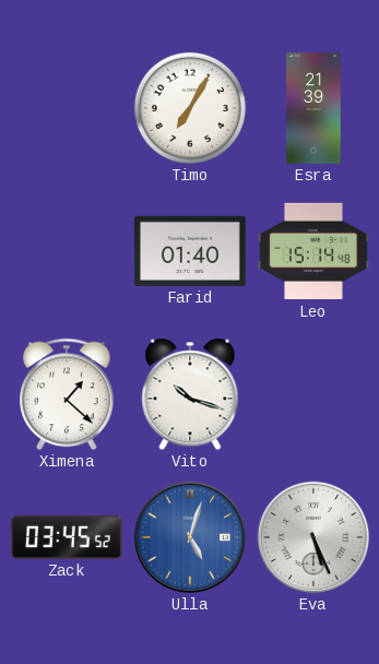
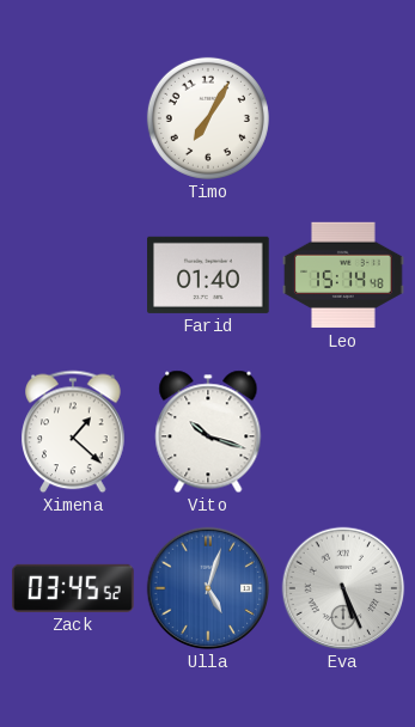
Esra: 21:39 -> none (313, 108)
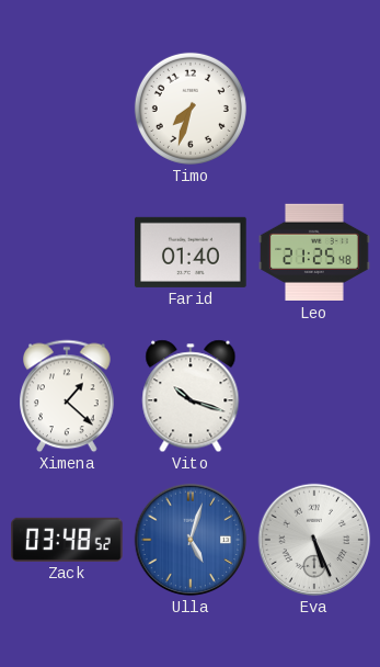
Timo: 7:05 -> 7:33 (191, 109)
Leo: 15:14 -> 21:25 (314, 252)
Zack: 03:45 -> 03:48 (67, 540)
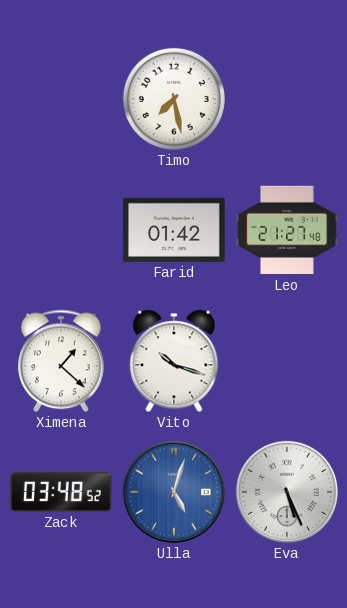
Timo: 7:33 -> 7:28 (174, 99)
Farid: 01:40 -> 01:42 (175, 230)
Leo: 21:25 -> 21:27 (287, 230)
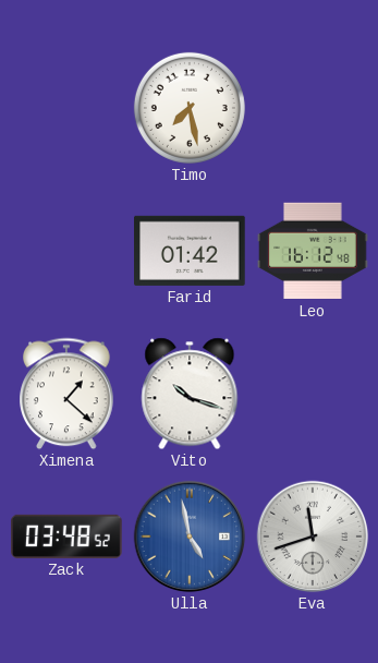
Leo: 21:27 -> 16:12 (313, 251)
Ulla: 5:03 -> 4:58 (190, 537)
Eva: 5:26 -> 11:42 (313, 537)
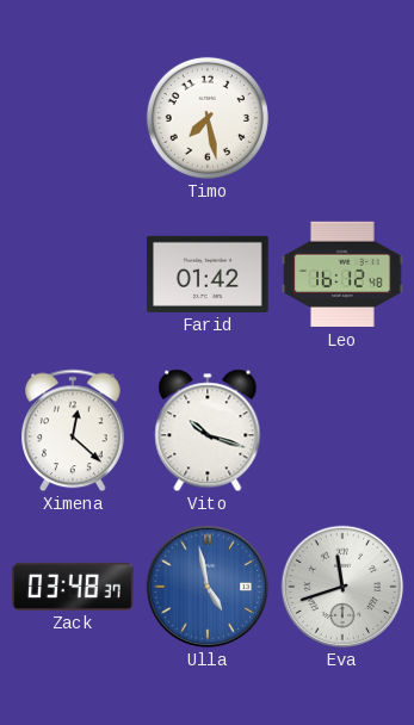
Ximena: 1:22 -> 12:22 (73, 430)
Zack: 03:48:52 -> 03:48:37 (73, 587)
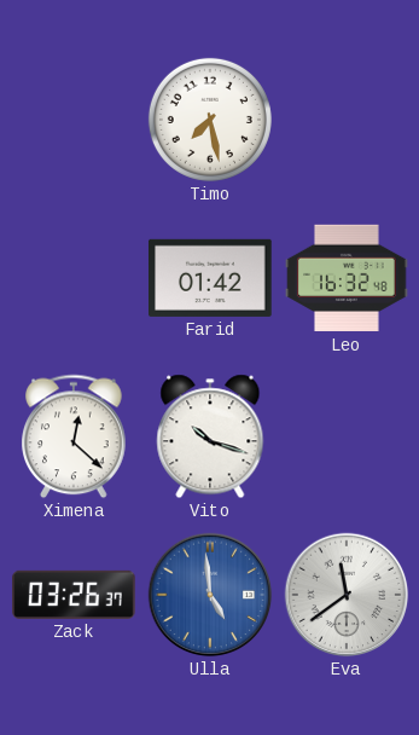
Leo: 16:12 -> 16:32 (347, 278)
Zack: 03:48 -> 03:26 (74, 595)
Ulla: 4:58 -> 4:59 (210, 595)
Eva: 11:42 -> 11:39 (347, 595)
